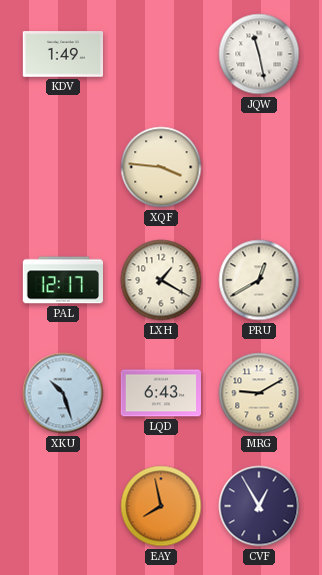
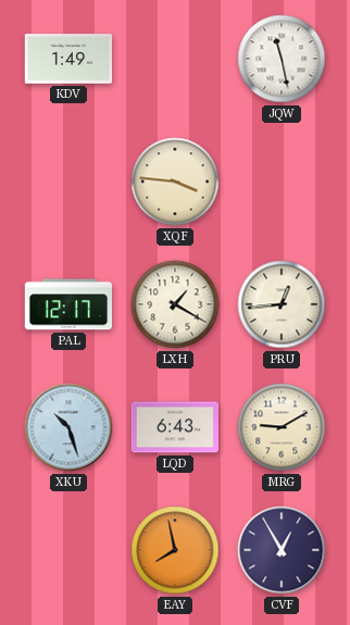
PRU: 12:40 -> 12:44 (282, 304)
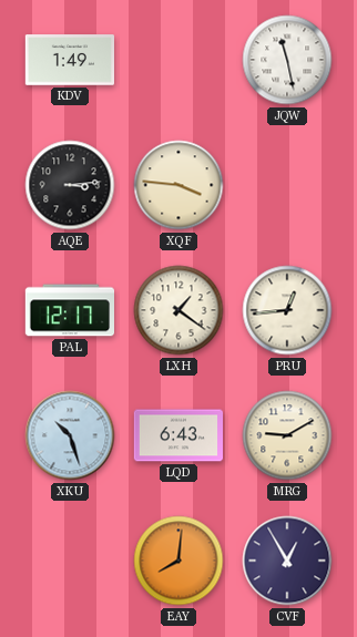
AQE: none -> 3:14 (70, 185)
LXH: 1:20 -> 1:21 (178, 310)
EAY: 7:58 -> 8:01 (178, 561)
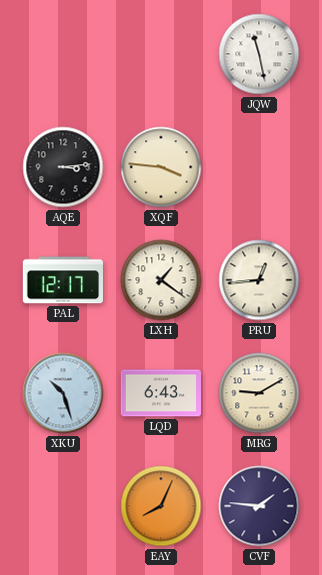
KDV: 1:49 -> none (69, 60)
EAY: 8:01 -> 8:04 (161, 506)
CVF: 12:55 -> 1:46 (259, 506)
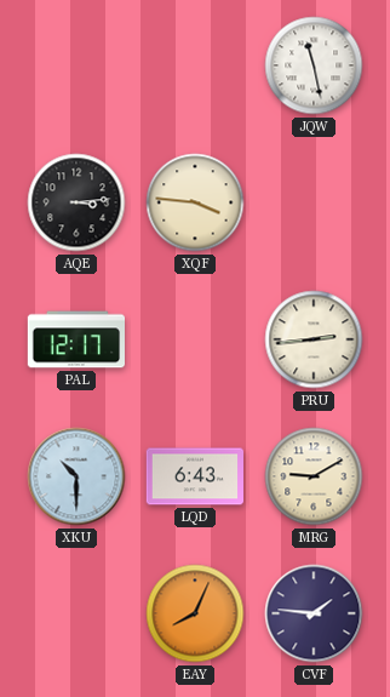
LXH: 1:21 -> none (161, 280)
PRU: 12:44 -> 2:44 (314, 339)
XKU: 10:27 -> 10:30 (76, 476)
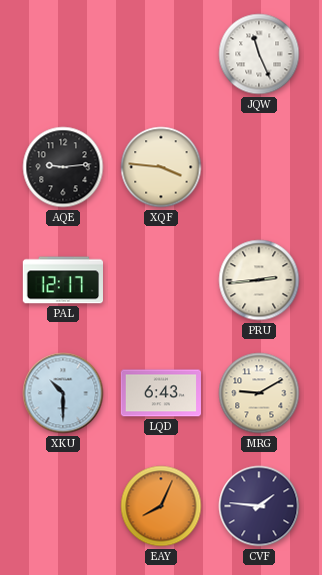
JQW: 11:28 -> 11:26 (259, 54)
AQE: 3:14 -> 9:14 (63, 167)
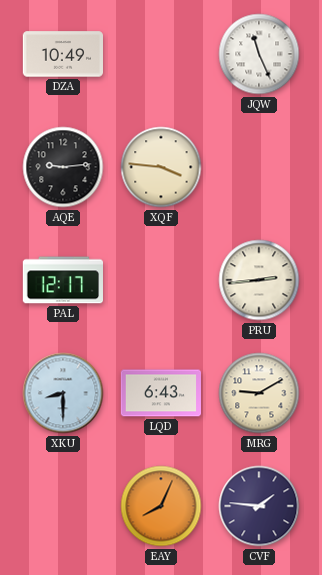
DZA: none -> 10:49 (62, 54)
XKU: 10:30 -> 8:30 (63, 393)
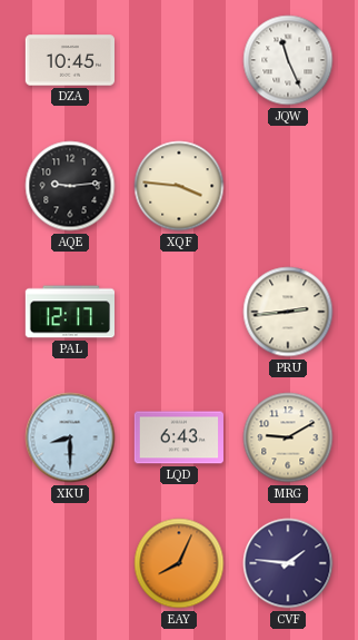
DZA: 10:49 -> 10:45 (69, 60)
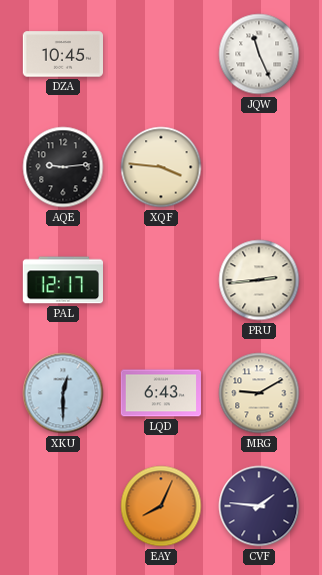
XKU: 8:30 -> 12:30 (63, 393)
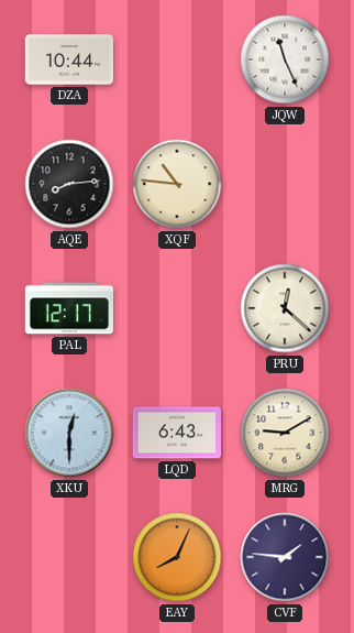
DZA: 10:45 -> 10:44 (68, 59)
AQE: 9:14 -> 8:14 (69, 184)
XQF: 3:46 -> 10:46 (177, 184)
PRU: 2:44 -> 12:22 (285, 308)
